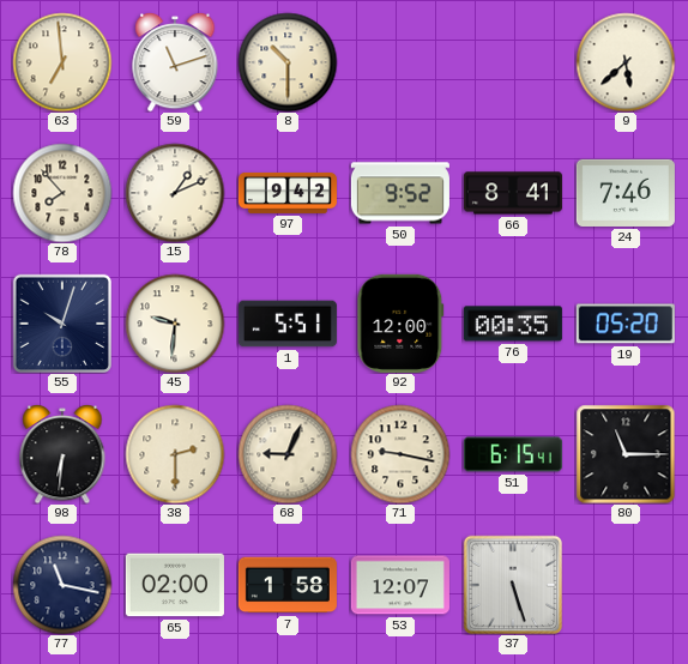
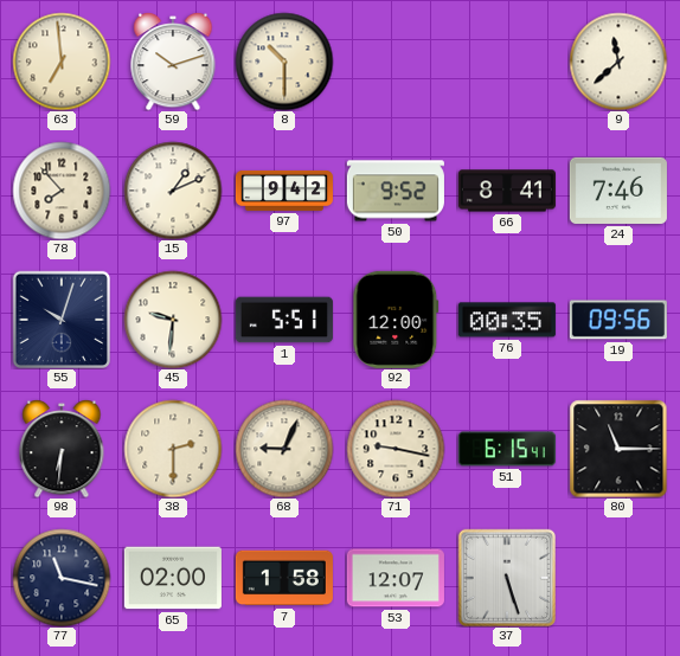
59: 11:12 -> 10:12 (173, 62)
9: 5:38 -> 11:38 (618, 62)
19: 05:20 -> 09:56 (618, 320)
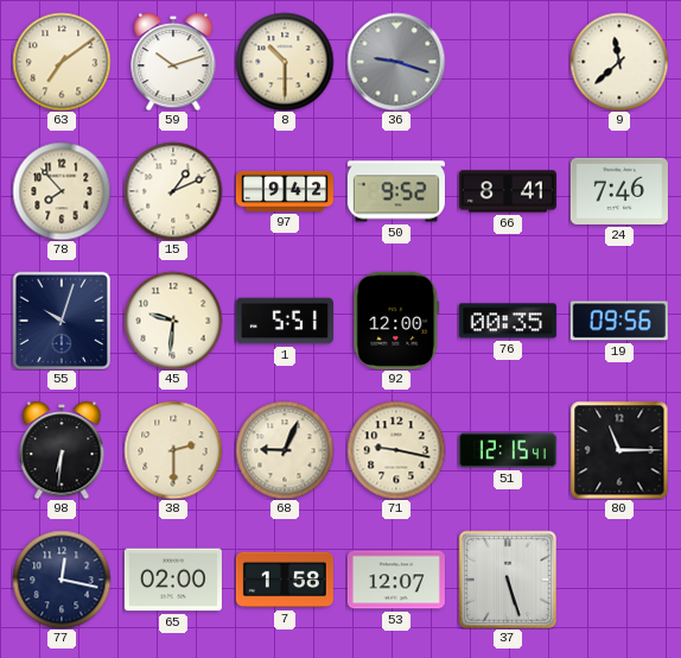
63: 6:59 -> 7:09 (62, 62)
36: none -> 9:18 (396, 62)
51: 6:15 -> 12:15 (508, 450)
77: 11:17 -> 12:17 (62, 580)
